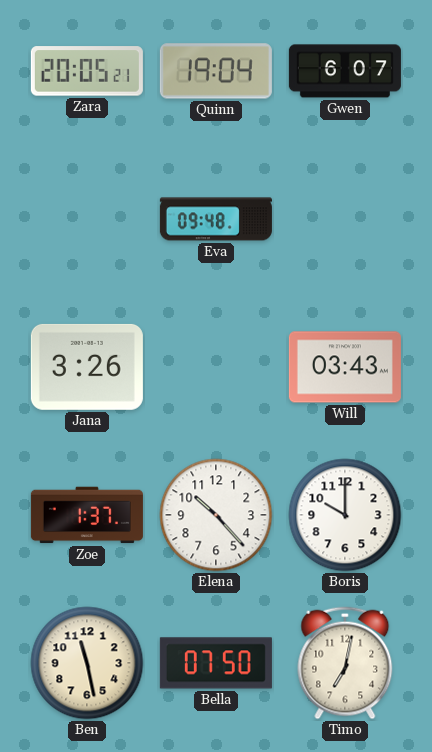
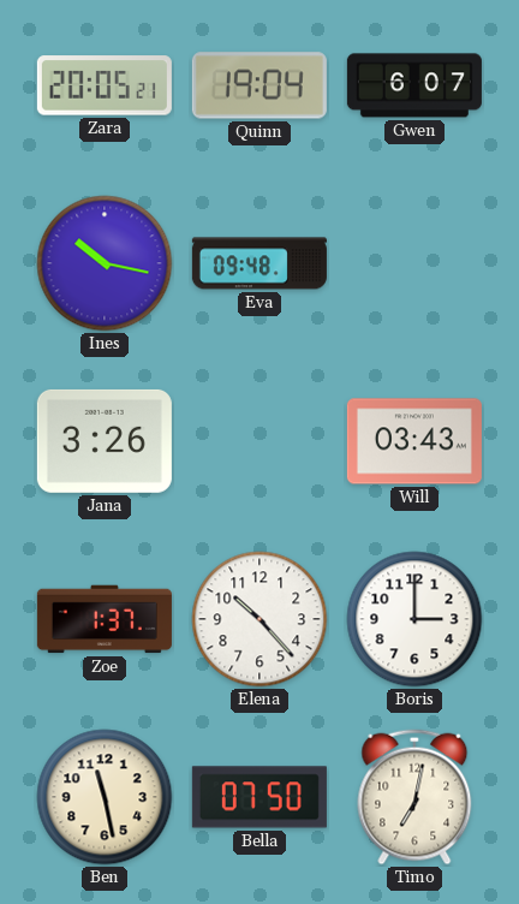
Ines: none -> 10:17 (105, 263)
Boris: 10:00 -> 3:00 (414, 619)
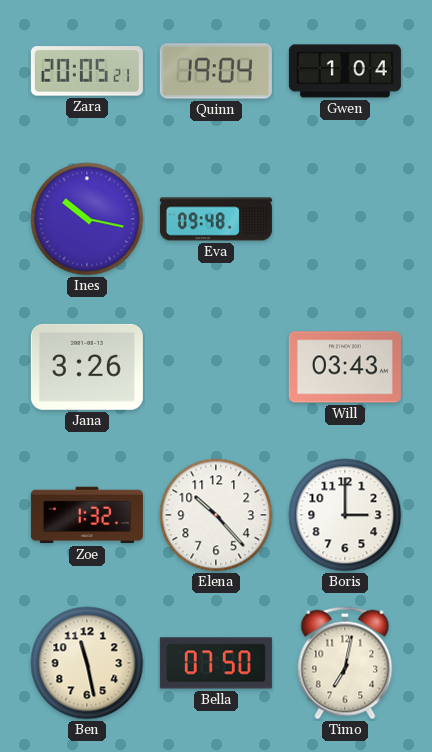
Gwen: 6:07 -> 1:04 (345, 71)
Zoe: 1:37 -> 1:32 (87, 515)
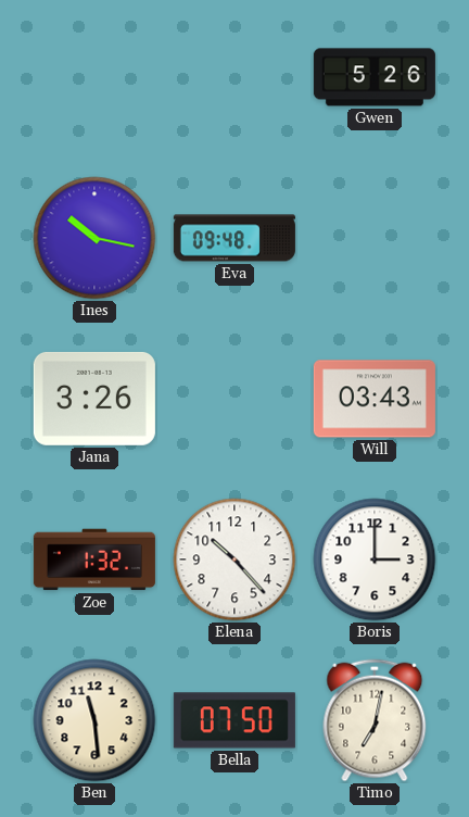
Zara: 20:05 -> none (87, 71)
Quinn: 19:04 -> none (216, 71)
Gwen: 1:04 -> 5:26 (375, 77)
Ben: 11:28 -> 11:29 (94, 720)
